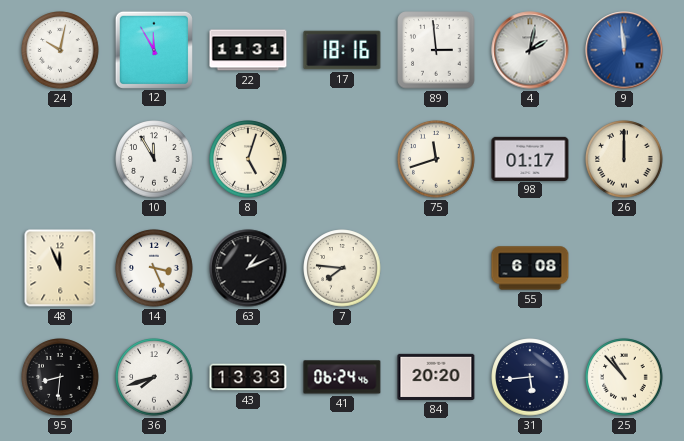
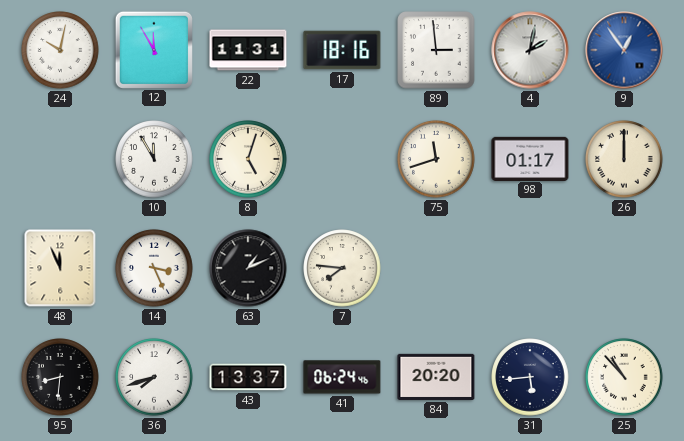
9: 11:59 -> 12:54 (624, 50)
55: 6:08 -> none (530, 268)
43: 13:33 -> 13:37 (248, 377)
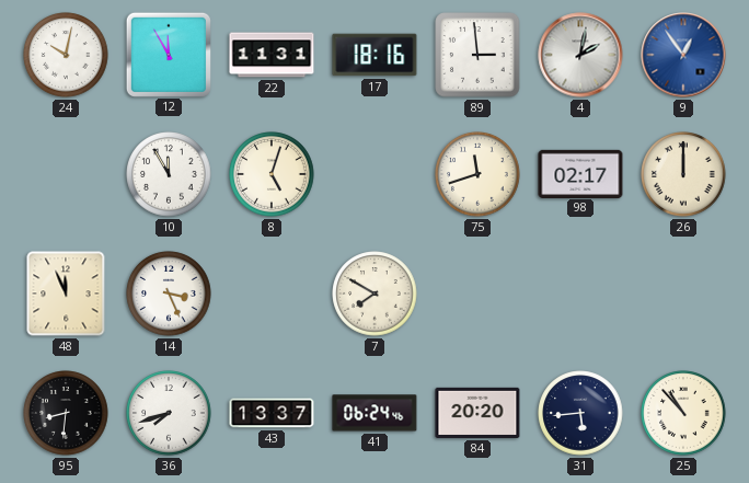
98: 01:17 -> 02:17 (580, 173)
63: 1:11 -> none (248, 268)
7: 7:46 -> 7:50 (374, 294)
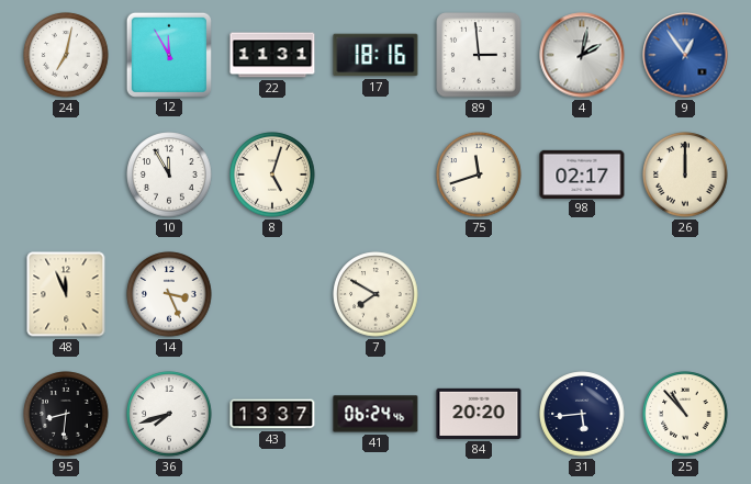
24: 10:02 -> 7:02 (66, 55)
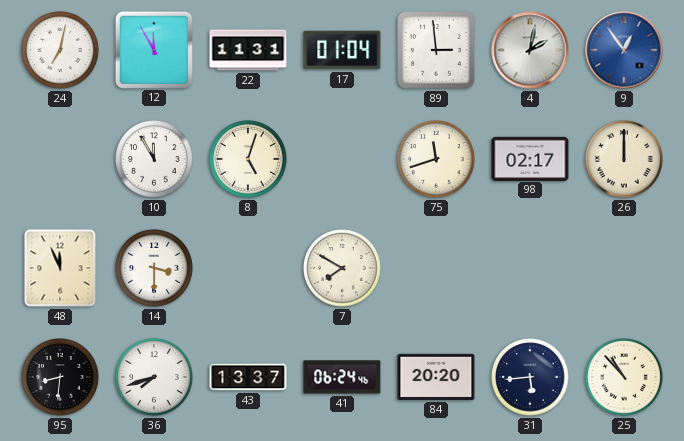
17: 18:16 -> 01:04 (342, 50)
14: 3:26 -> 3:30 (154, 268)
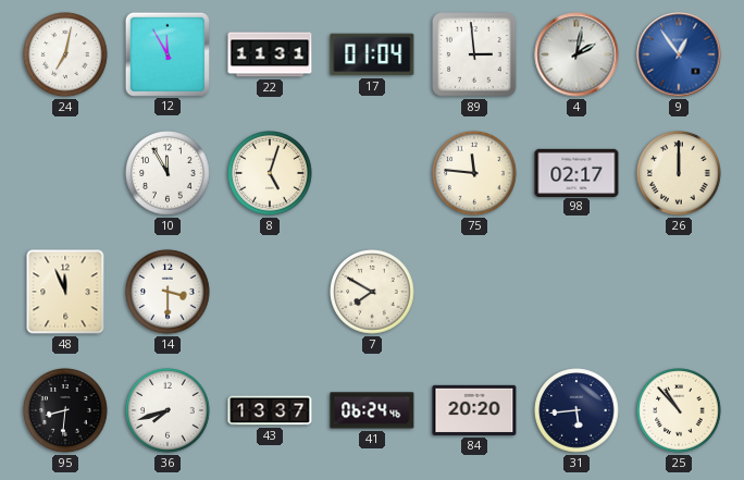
75: 11:42 -> 11:46 (474, 173)
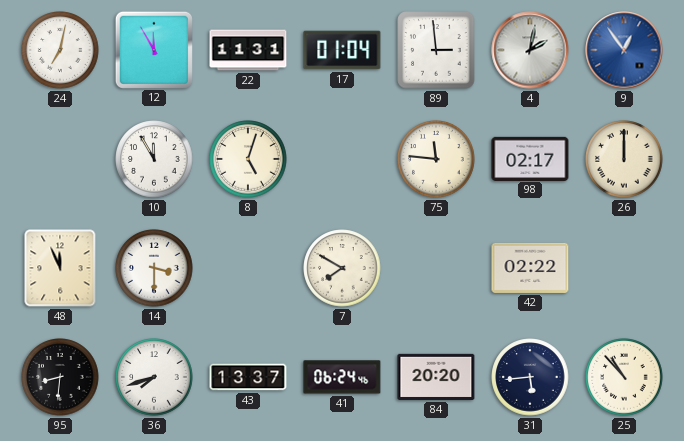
42: none -> 02:22 (530, 268)
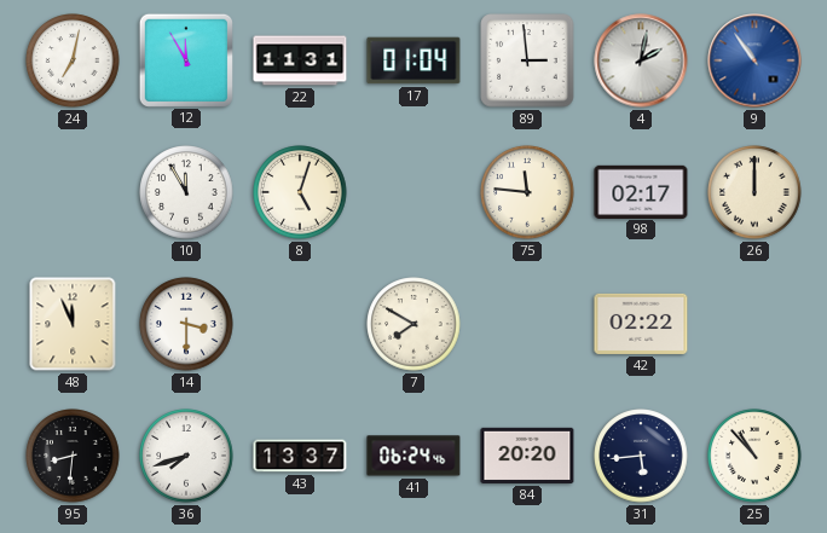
9: 12:54 -> 10:54 (754, 60)
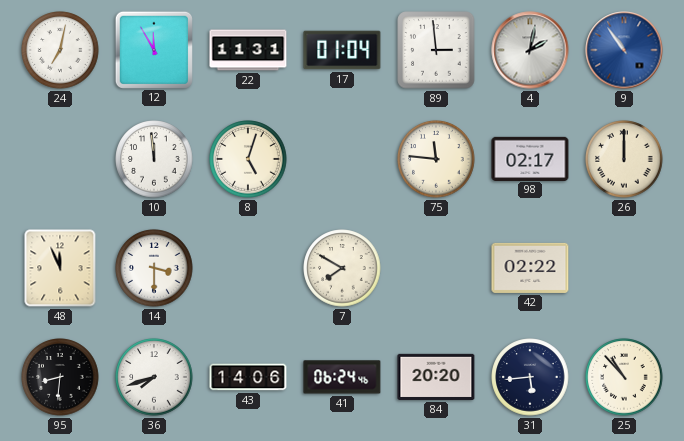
10: 11:55 -> 11:59 (154, 159)
43: 13:37 -> 14:06 (248, 377)
